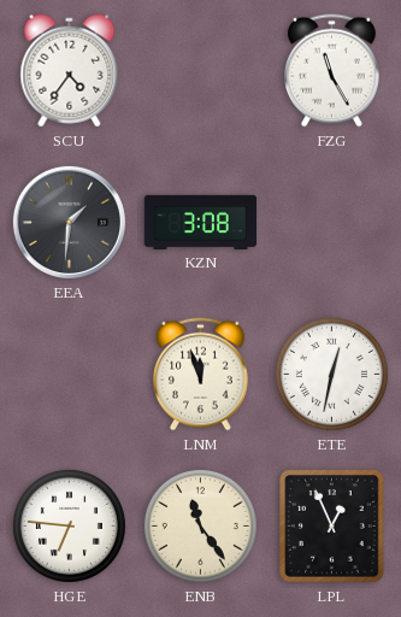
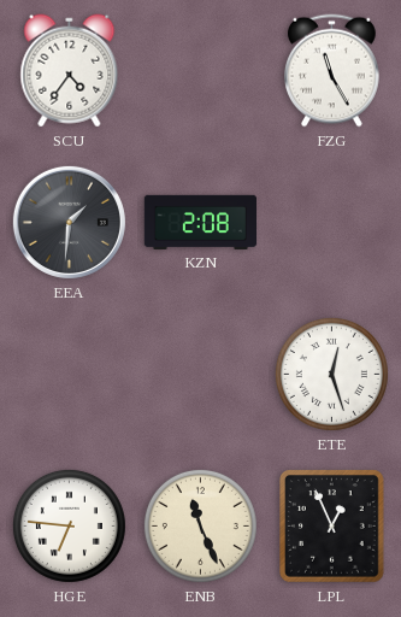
KZN: 3:08 -> 2:08 (200, 222)
LNM: 11:57 -> none (201, 375)
ETE: 12:32 -> 12:27 (331, 374)
ENB: 11:24 -> 11:26 (200, 525)
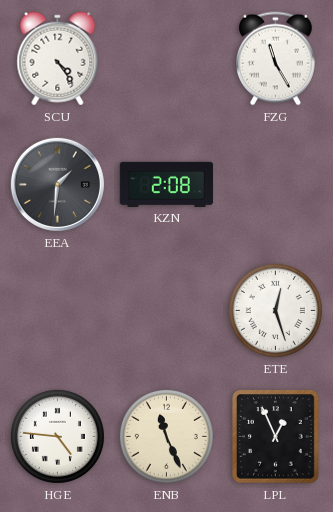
SCU: 4:36 -> 4:24 (58, 59)
HGE: 6:46 -> 4:46 (57, 436)
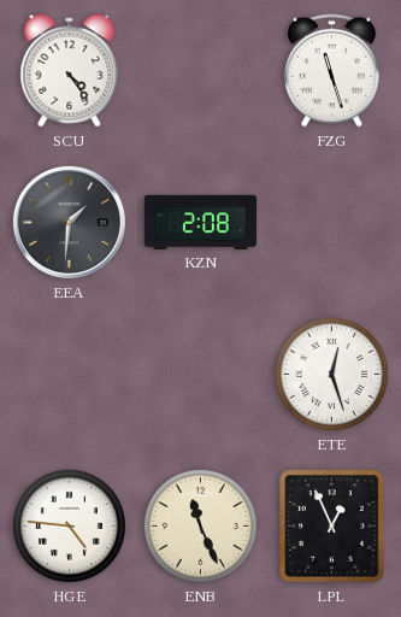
FZG: 11:25 -> 11:27 (332, 71)
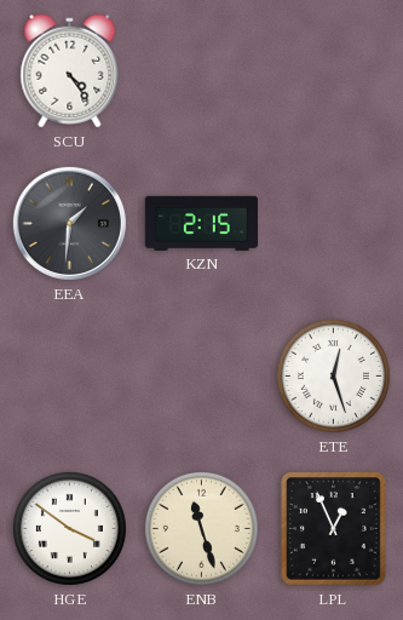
FZG: 11:27 -> none (332, 71)
KZN: 2:08 -> 2:15 (201, 223)
HGE: 4:46 -> 3:51 (69, 528)
ENB: 11:26 -> 11:27 (201, 528)
